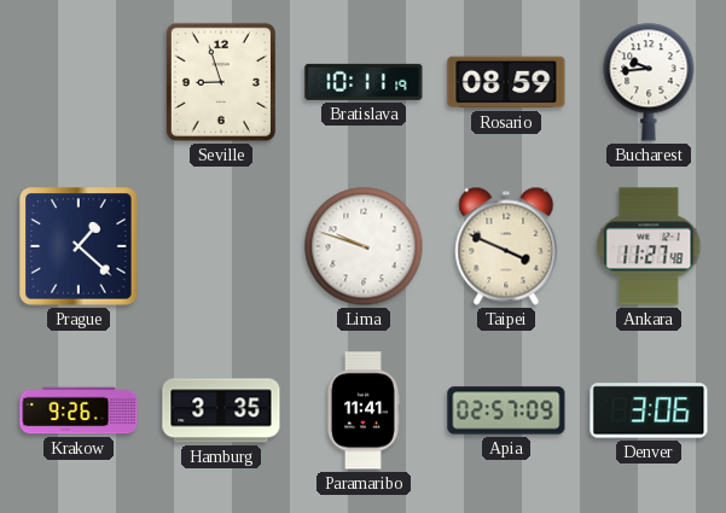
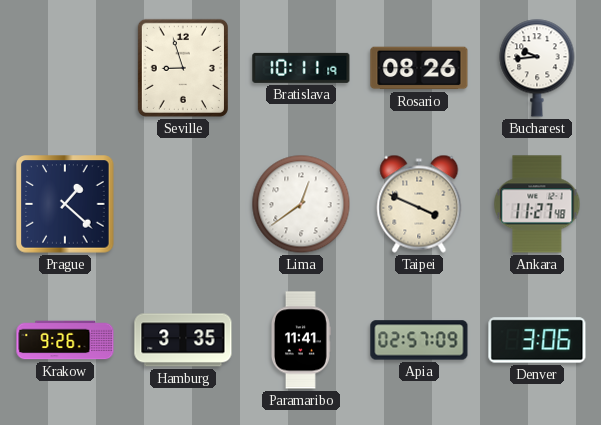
Rosario: 08:59 -> 08:26 (419, 68)
Lima: 9:48 -> 12:39 (301, 204)
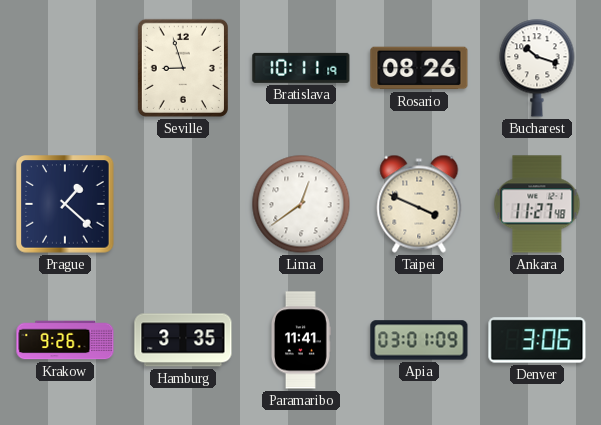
Bucharest: 9:44 -> 10:18 (537, 68)
Apia: 02:57 -> 03:01 (419, 340)
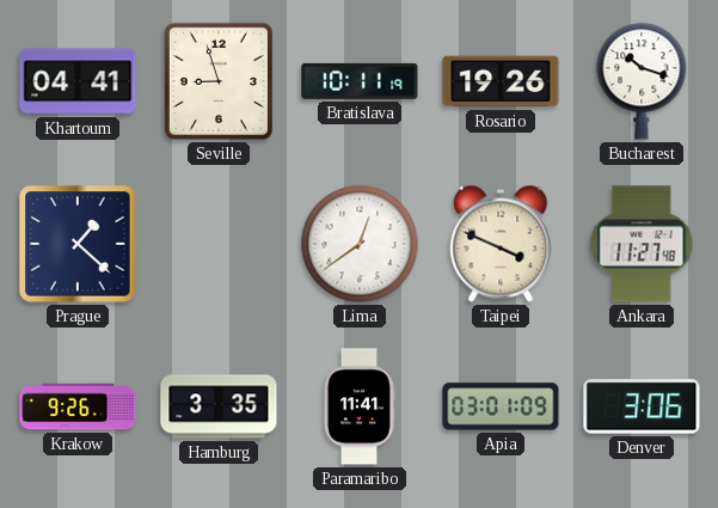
Khartoum: none -> 04:41 (78, 81)
Rosario: 08:26 -> 19:26 (501, 81)
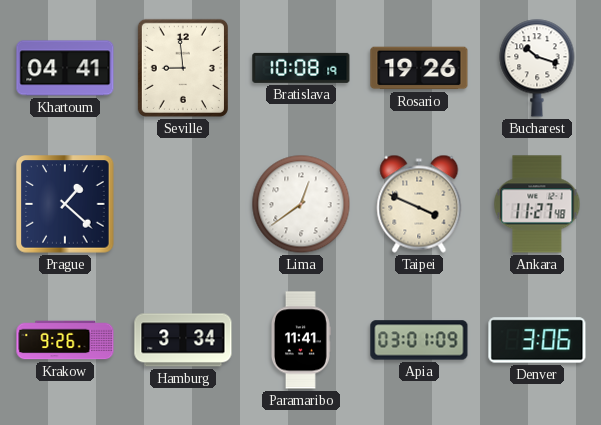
Seville: 8:57 -> 8:59 (183, 68)
Bratislava: 10:11 -> 10:08 (301, 68)
Hamburg: 3:35 -> 3:34 (183, 340)
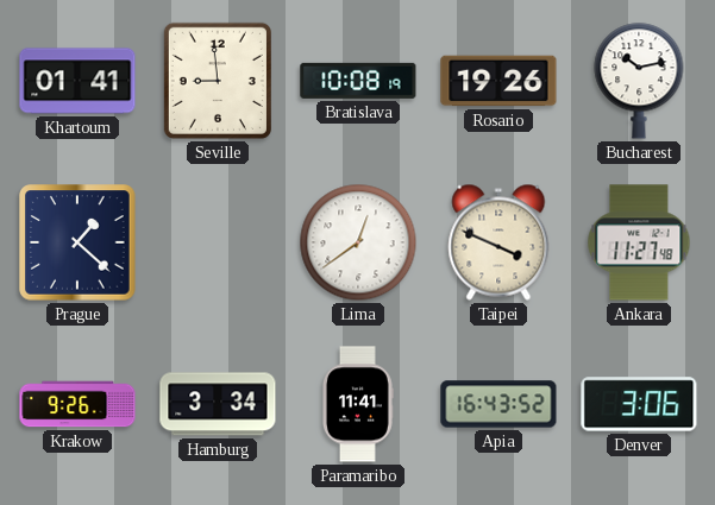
Khartoum: 04:41 -> 01:41 (77, 81)
Bucharest: 10:18 -> 10:13 (639, 81)
Apia: 03:01 -> 16:43 (498, 404)
